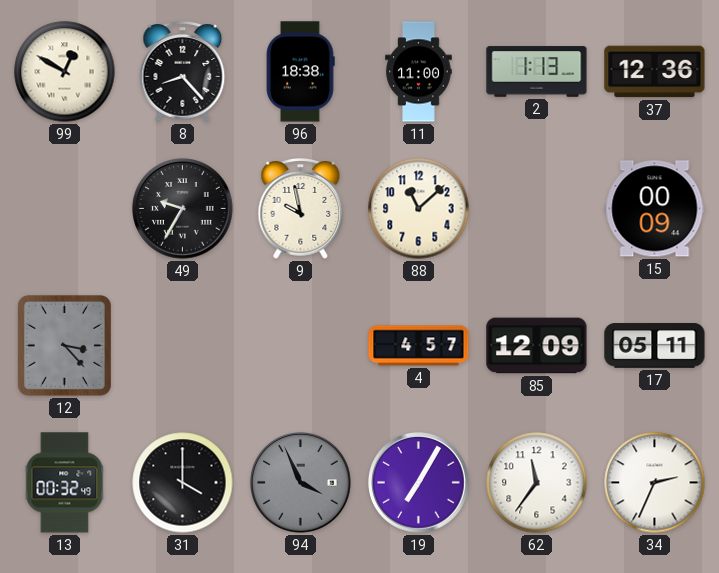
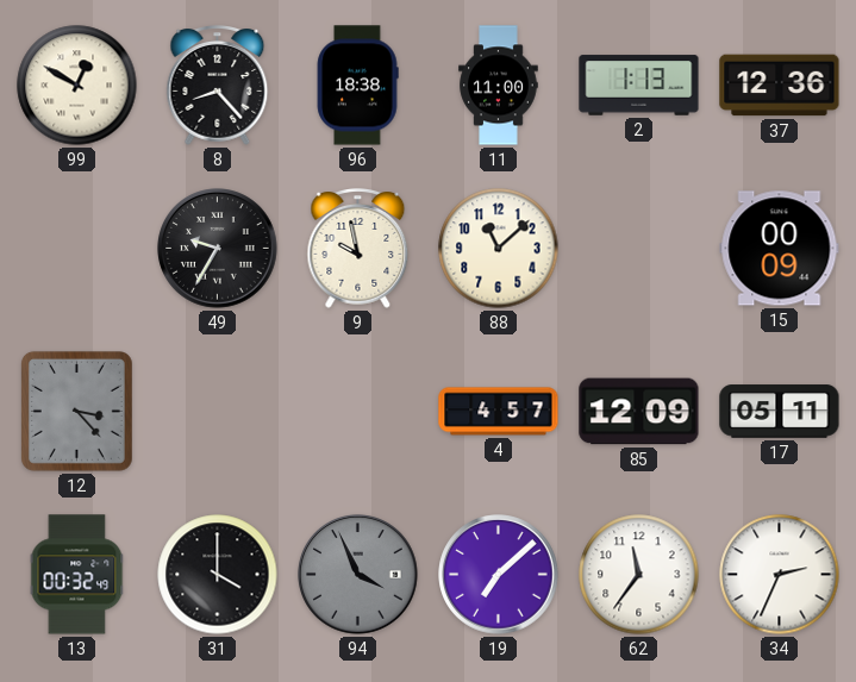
19: 7:05 -> 7:08 (499, 575)
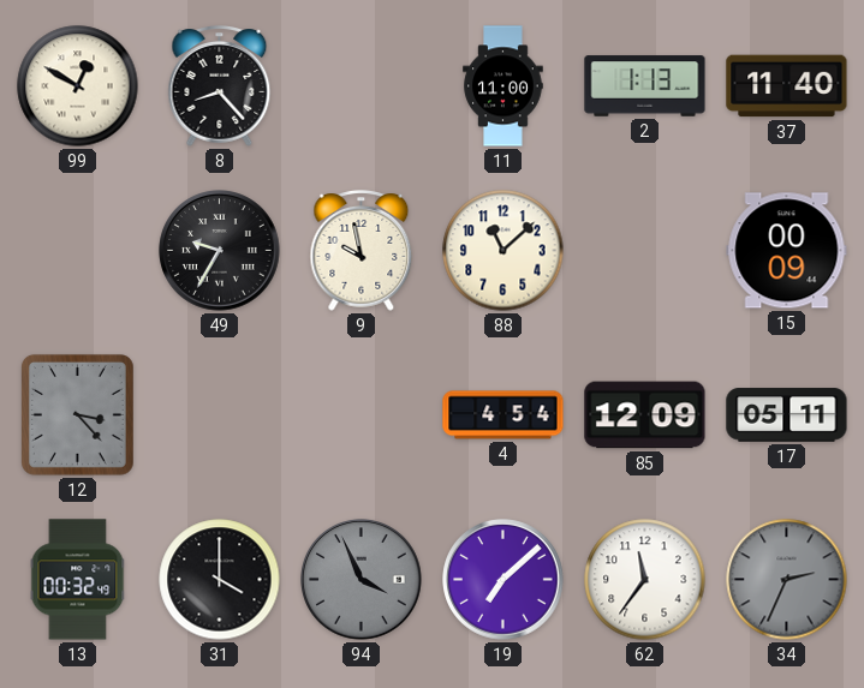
96: 18:38 -> none (357, 86)
37: 12:36 -> 11:40 (787, 86)
4: 4:57 -> 4:54 (503, 415)
34 dial: white -> grey (787, 580)
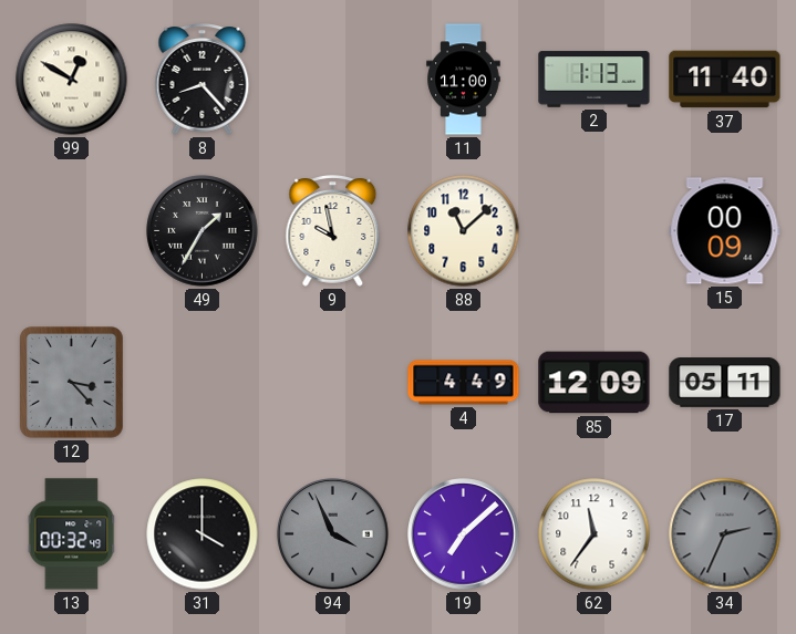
49: 9:35 -> 1:35 (203, 231)
4: 4:54 -> 4:49 (464, 383)
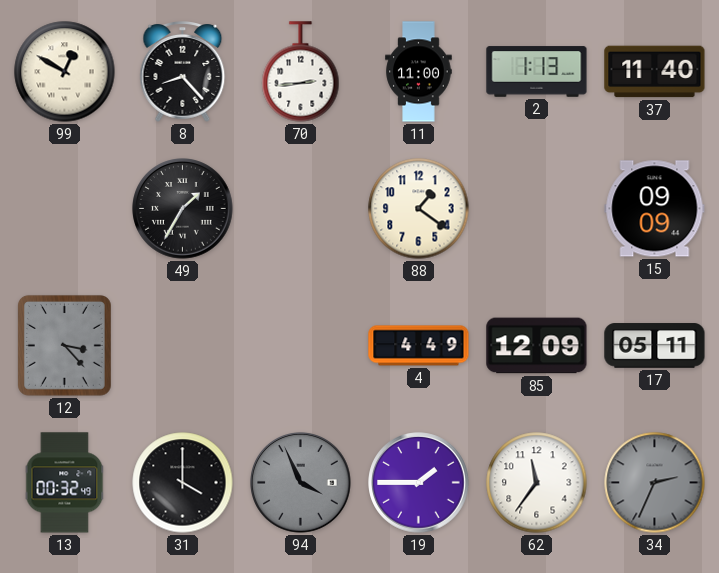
70: none -> 2:44 (301, 72)
9: 9:58 -> none (333, 231)
88: 11:08 -> 1:21 (419, 209)
15: 00:09 -> 09:09 (655, 209)
19: 7:08 -> 1:45 (419, 483)
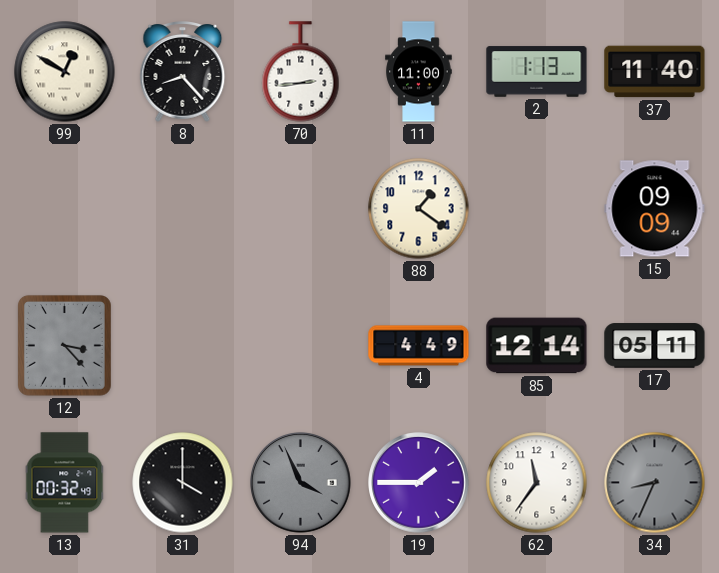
49: 1:35 -> none (183, 209)
85: 12:09 -> 12:14 (537, 346)
34: 2:34 -> 8:34 (655, 483)
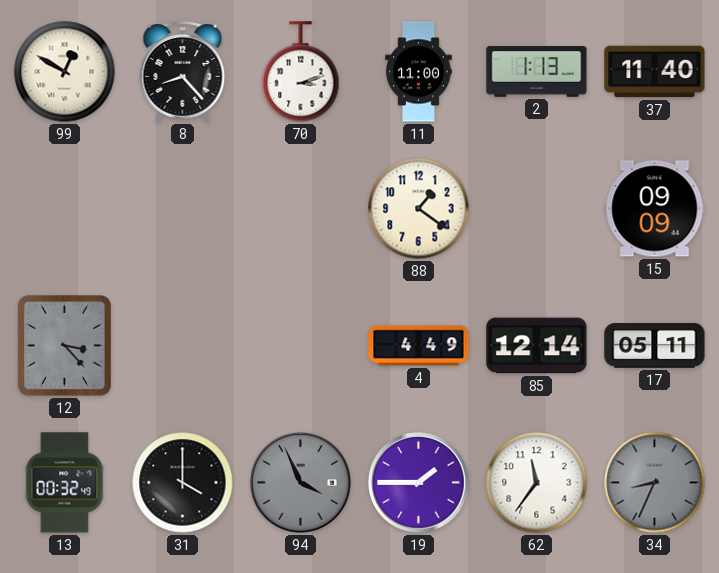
70: 2:44 -> 3:12 (301, 72)
